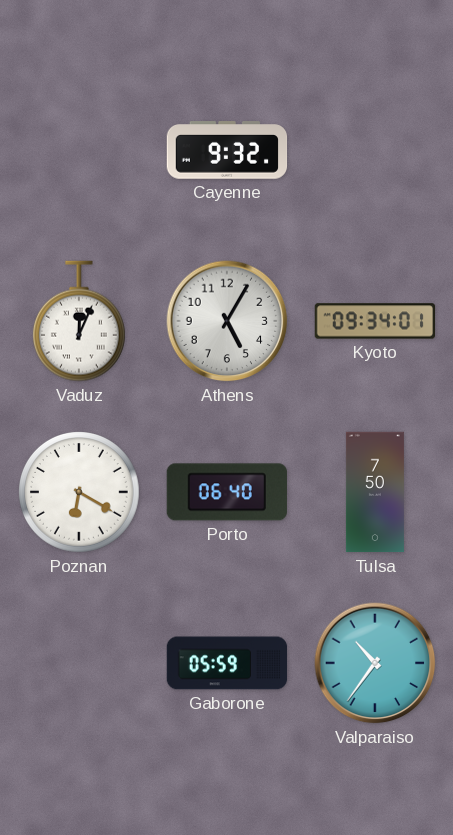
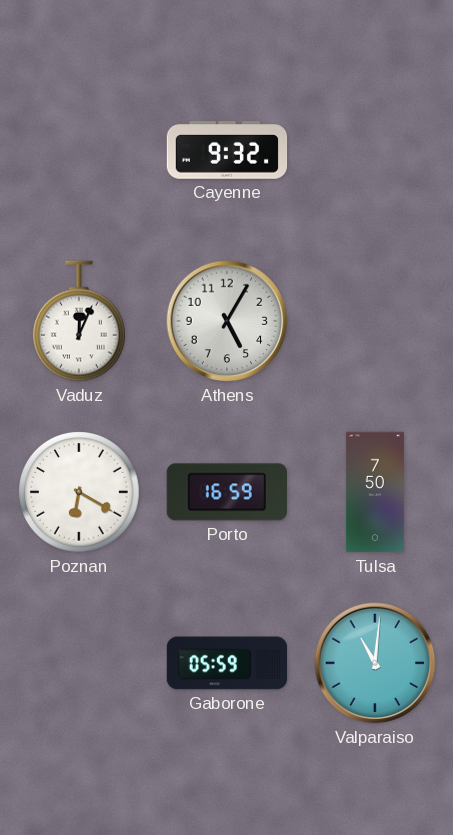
Kyoto: 09:34 -> none (375, 321)
Porto: 06:40 -> 16:59 (226, 492)
Valparaiso: 10:36 -> 11:01 (375, 663)
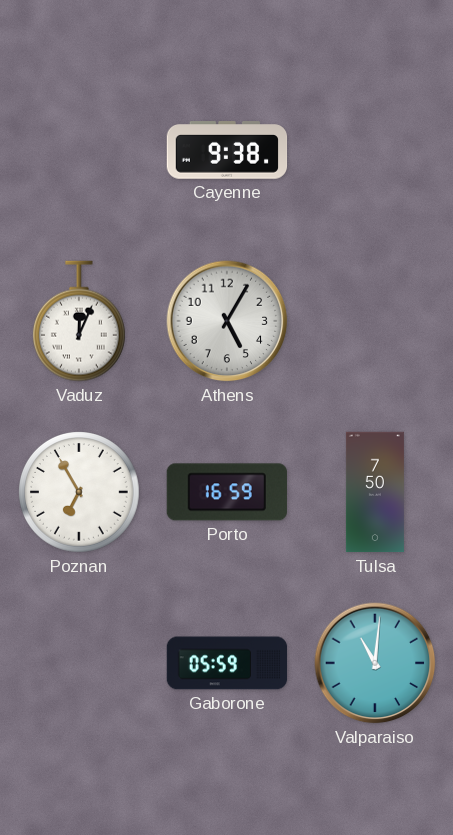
Cayenne: 9:32 -> 9:38 (227, 150)
Poznan: 6:20 -> 6:55 (80, 493)
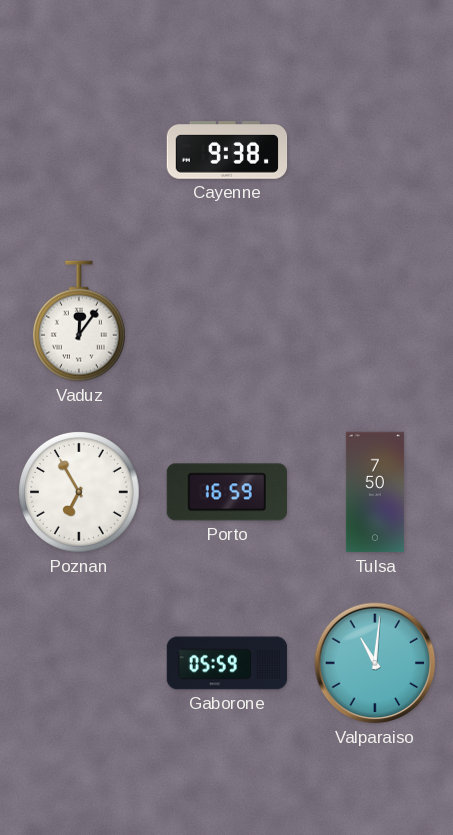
Vaduz: 12:04 -> 12:06 (79, 321)
Athens: 5:05 -> none (227, 321)
